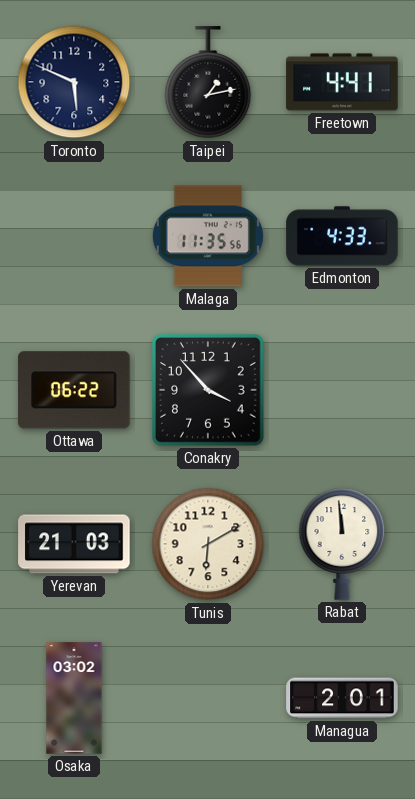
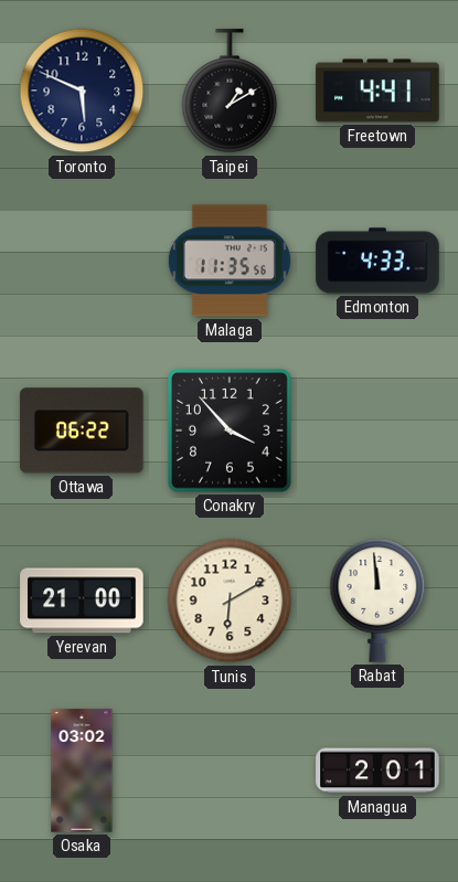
Taipei: 1:13 -> 1:10 (230, 92)
Yerevan: 21:03 -> 21:00 (82, 601)
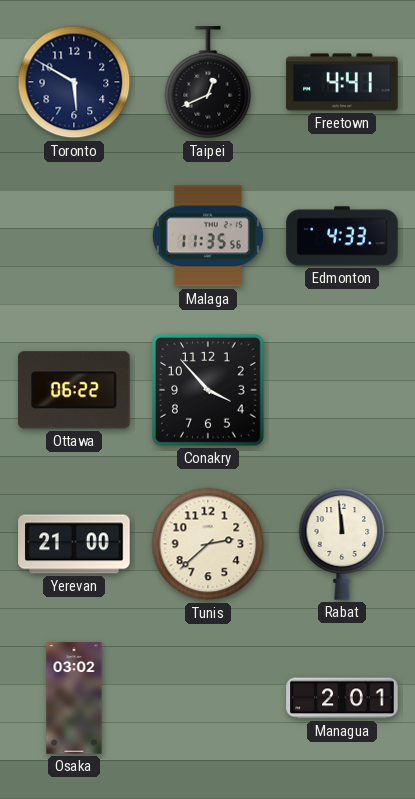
Toronto: 5:49 -> 5:50 (74, 82)
Taipei: 1:10 -> 12:41 (208, 83)
Tunis: 6:10 -> 2:38 (208, 544)
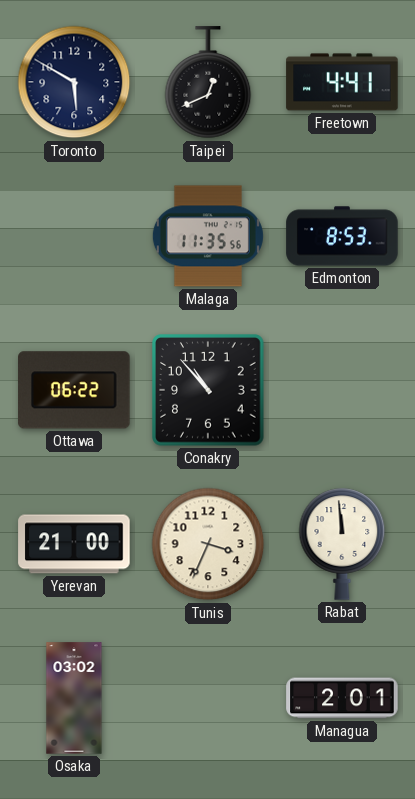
Edmonton: 4:33 -> 8:53 (342, 236)
Conakry: 3:53 -> 10:53 (208, 390)
Tunis: 2:38 -> 3:34 (208, 544)
